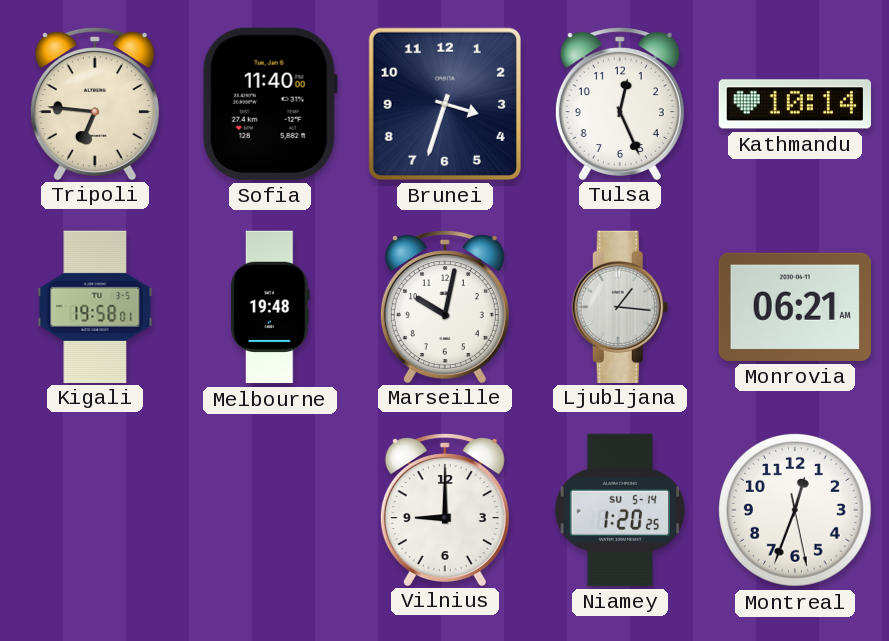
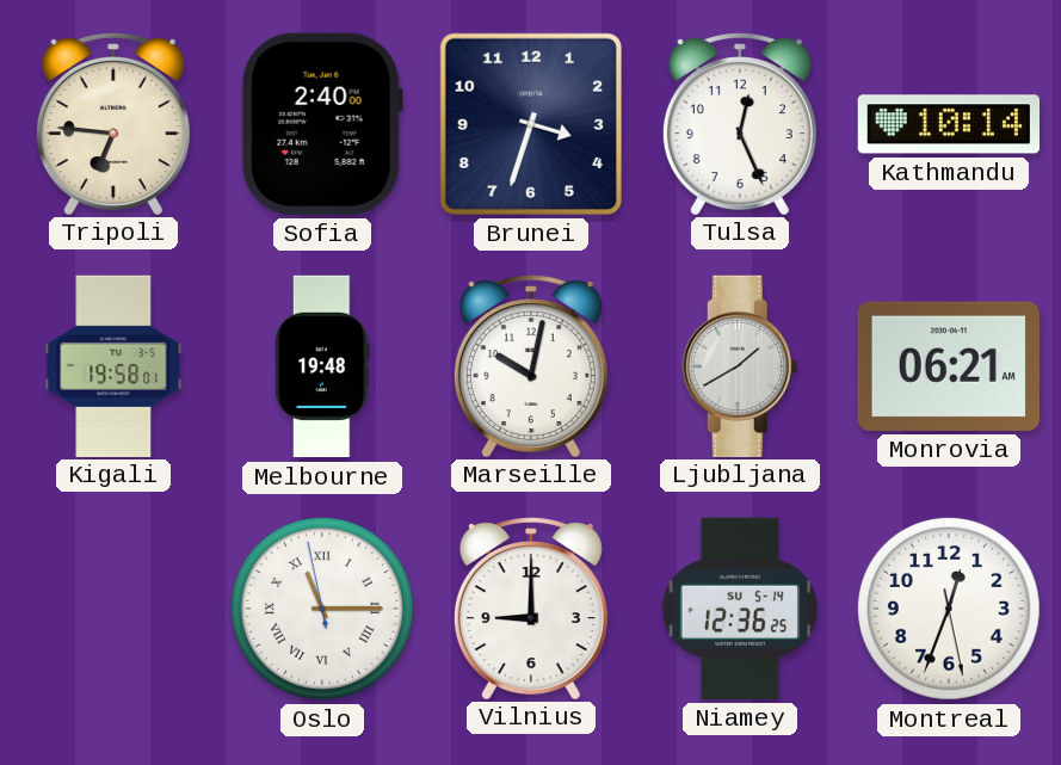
Sofia: 11:40 -> 2:40 (322, 124)
Ljubljana: 1:16 -> 1:40 (740, 365)
Oslo: none -> 11:14 (322, 609)
Niamey: 1:20 -> 12:36 (739, 609)
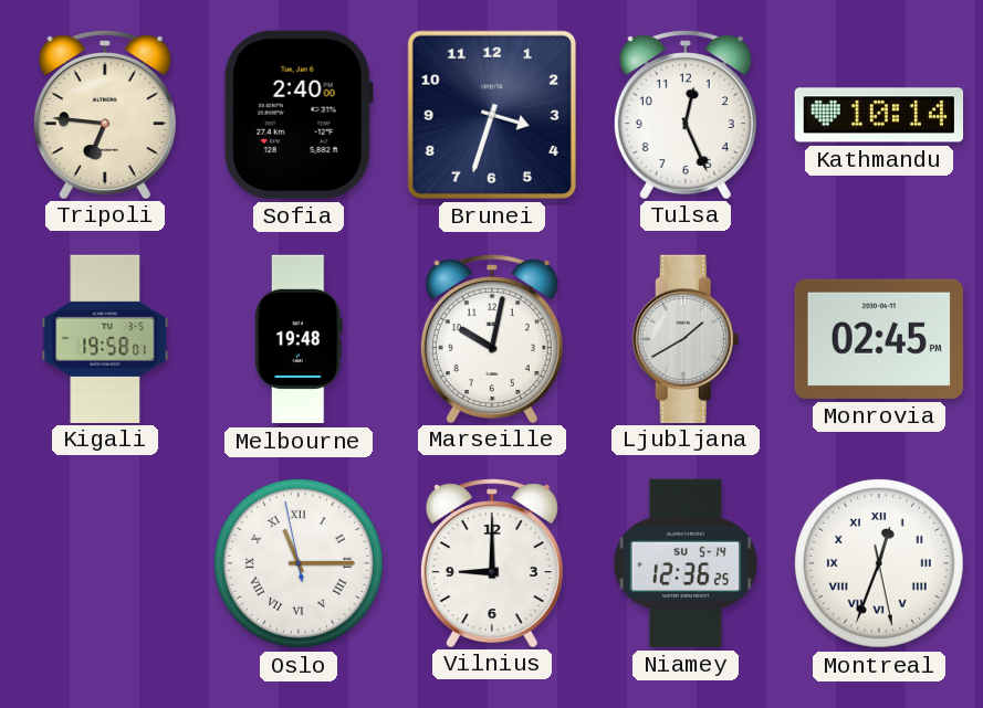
Monrovia: 06:21 -> 02:45 (879, 339)
Montreal numerals: Arabic -> Roman (879, 563)
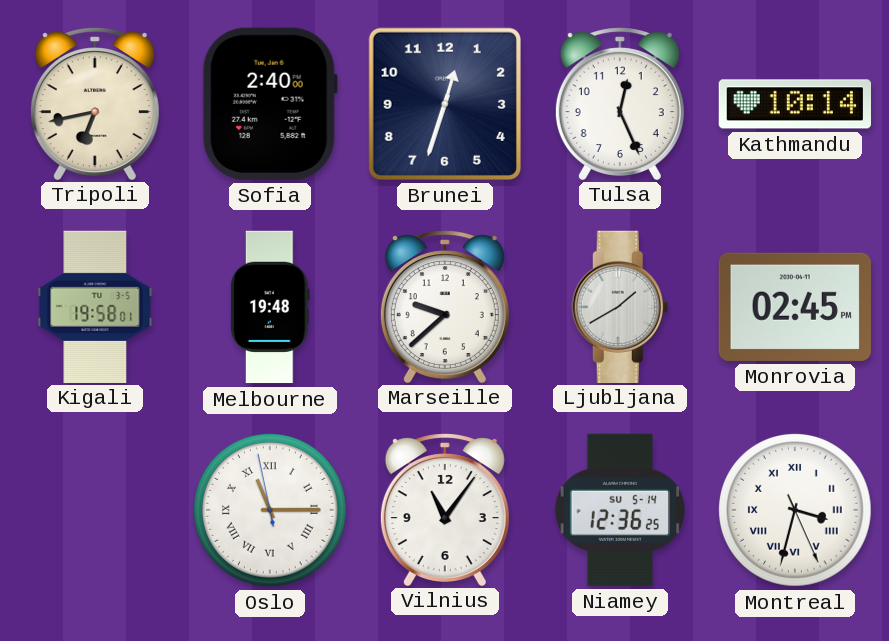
Tripoli: 6:46 -> 6:43 (95, 103)
Brunei: 3:33 -> 12:33 (445, 104)
Marseille: 10:02 -> 9:38 (445, 306)
Vilnius: 9:00 -> 11:06 (445, 509)
Montreal: 12:33 -> 3:32 (795, 510)
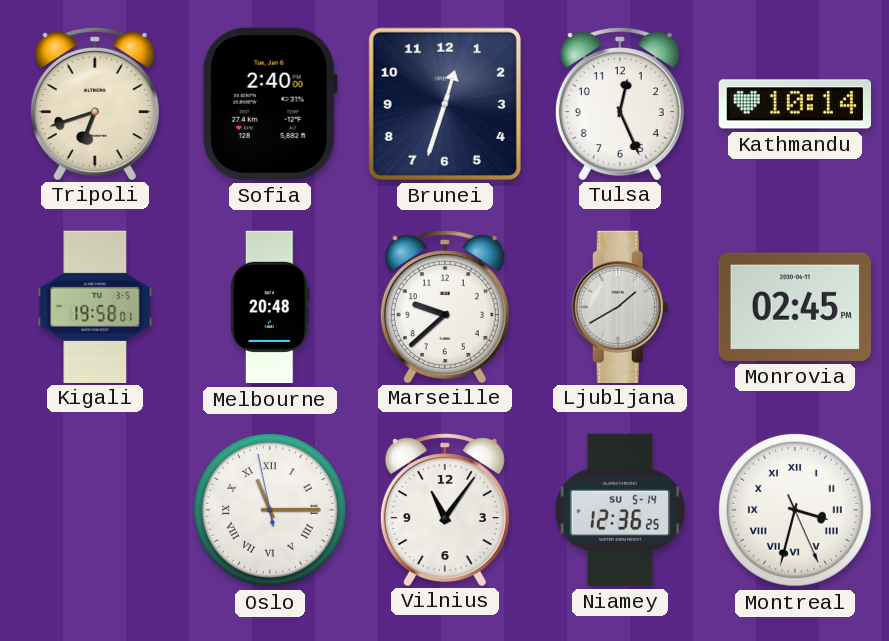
Tripoli: 6:43 -> 6:42 (95, 103)
Melbourne: 19:48 -> 20:48 (270, 307)
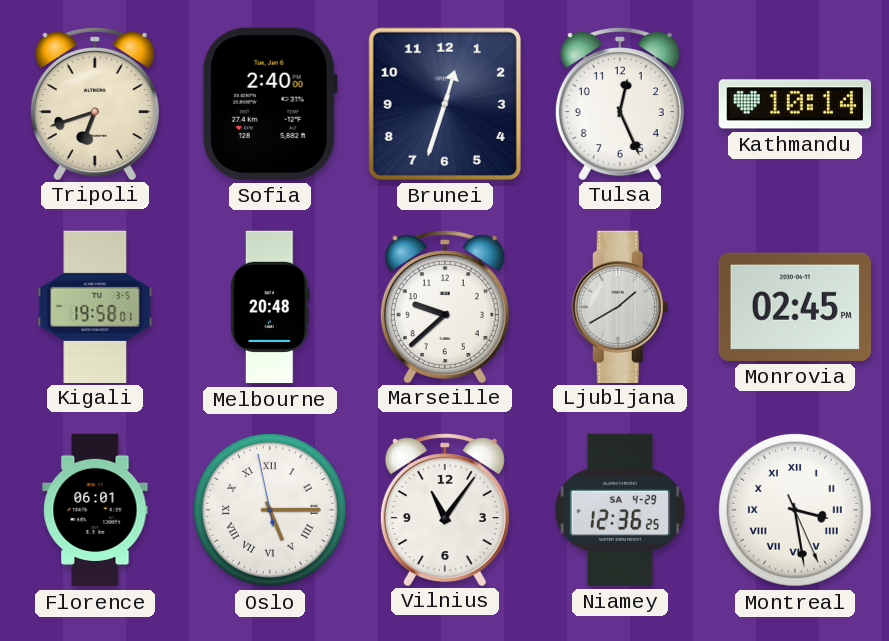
Florence: none -> 06:01 (95, 510)
Oslo: 11:14 -> 5:14 (270, 510)
Niamey date: SU 5-14 -> SA 4-29 (619, 510)
Montreal: 3:32 -> 3:28 (795, 510)
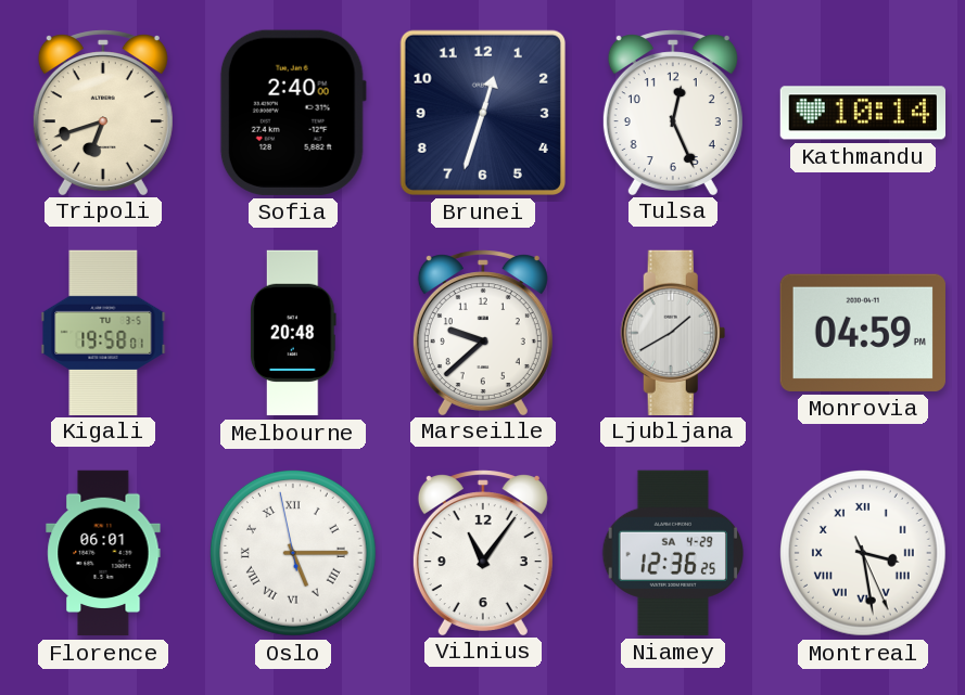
Monrovia: 02:45 -> 04:59 (863, 333)
